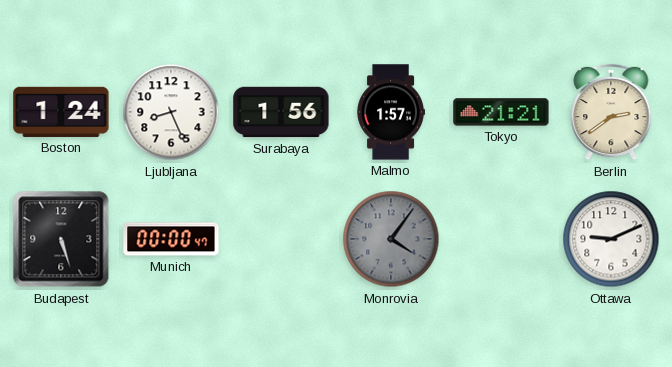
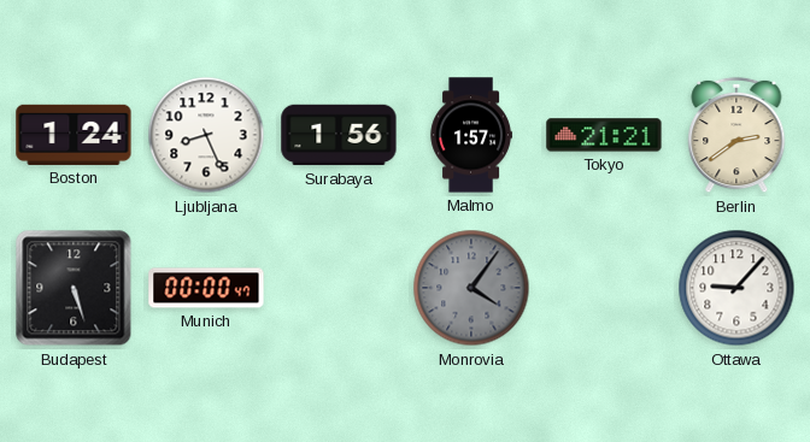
Ottawa: 9:11 -> 9:07 (736, 288)
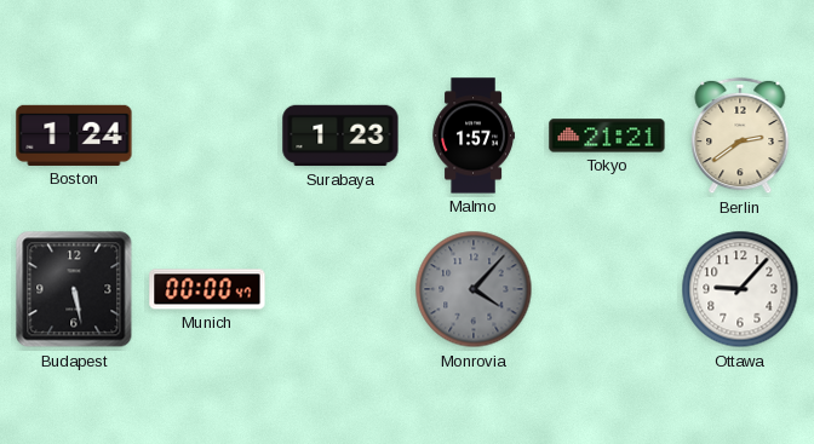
Ljubljana: 8:26 -> none (206, 135)
Surabaya: 1:56 -> 1:23 (340, 135)
Budapest: 5:27 -> 5:28 (74, 289)
Monrovia: 4:06 -> 4:07 (474, 289)
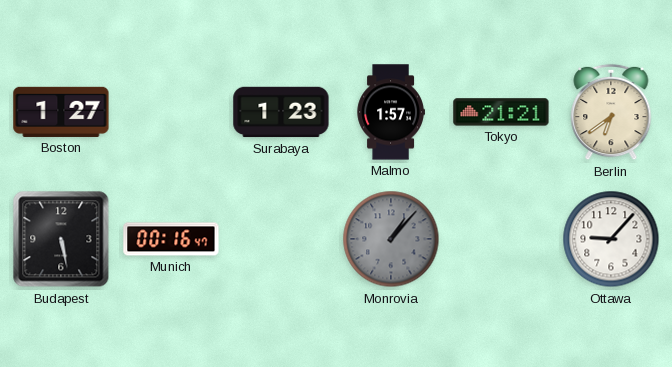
Boston: 1:24 -> 1:27 (61, 112)
Berlin: 2:39 -> 6:39 (611, 112)
Munich: 00:00 -> 00:16 (171, 239)
Monrovia: 4:07 -> 1:07 (391, 239)
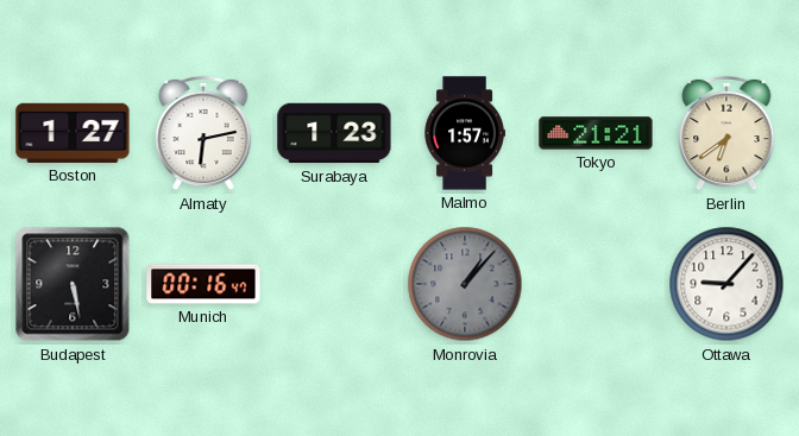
Almaty: none -> 6:13 (203, 133)
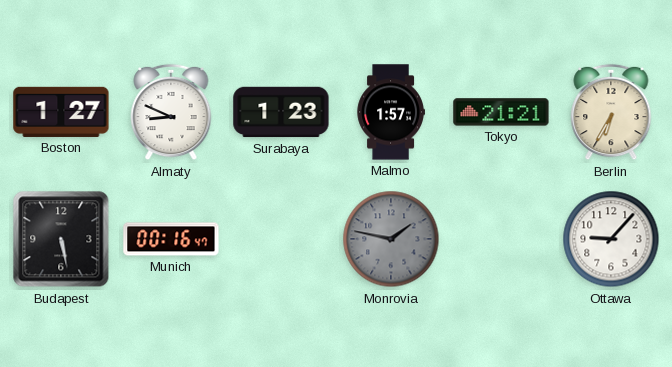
Almaty: 6:13 -> 8:49 (171, 112)
Berlin: 6:39 -> 6:35 (611, 112)
Monrovia: 1:07 -> 1:47 (391, 239)
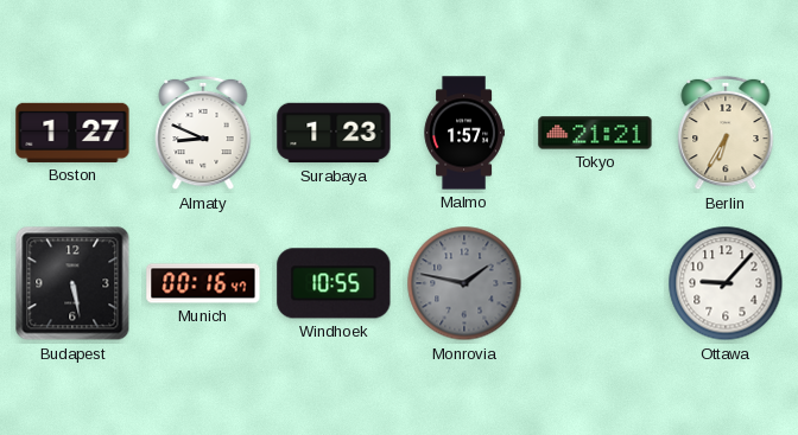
Windhoek: none -> 10:55 (334, 283)
